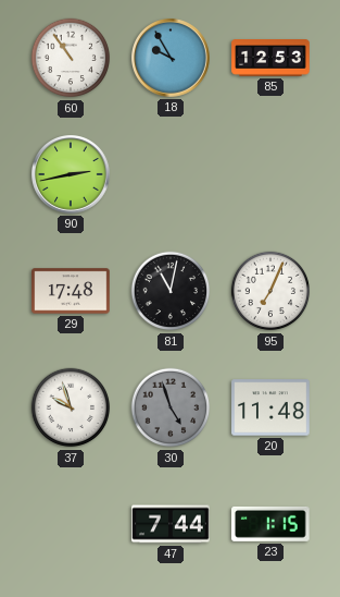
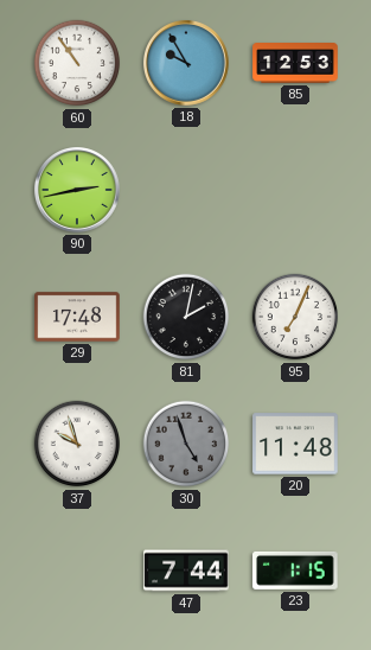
81: 11:02 -> 2:02 (186, 317)
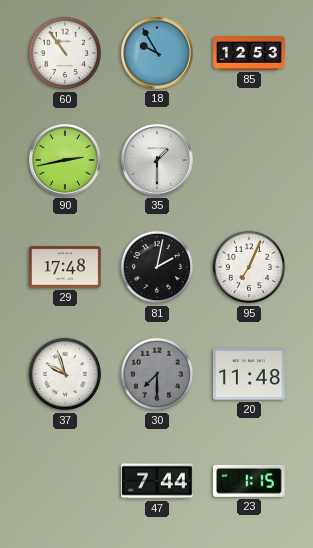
35: none -> 1:30 (158, 161)
30: 4:57 -> 7:30 (157, 374)
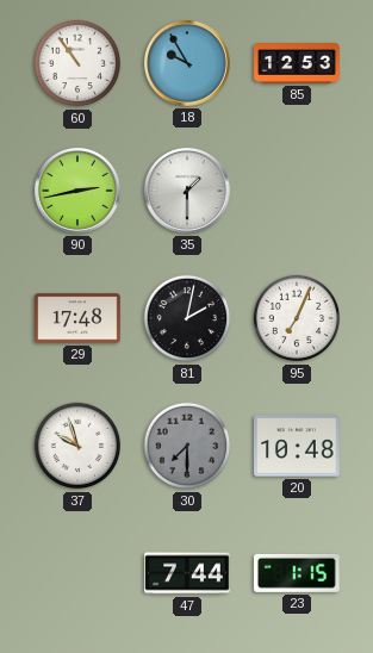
20: 11:48 -> 10:48 (297, 446)
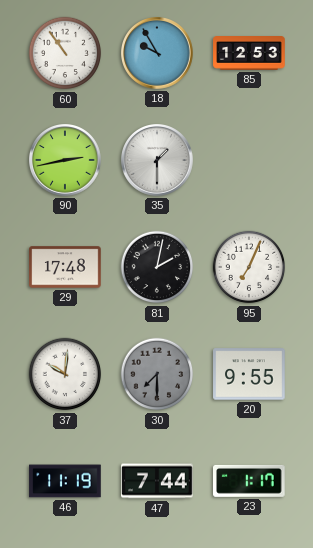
37: 9:57 -> 10:01 (65, 374)
20: 10:48 -> 9:55 (249, 374)
46: none -> 11:19 (65, 481)
23: 1:15 -> 1:17 (250, 481)
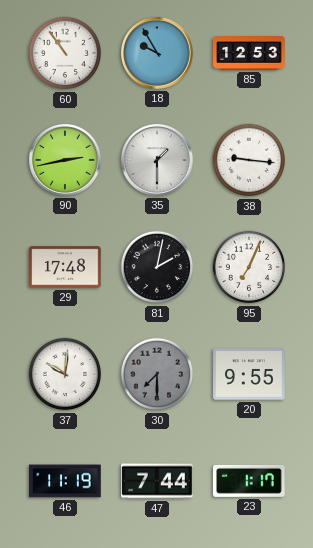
38: none -> 9:16 (249, 160)
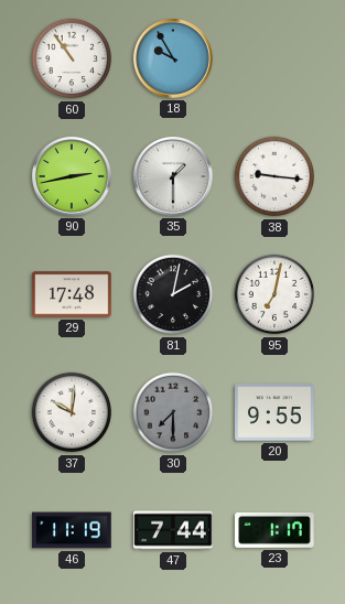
85: 12:53 -> none (249, 54)
95: 7:04 -> 7:02 (274, 294)
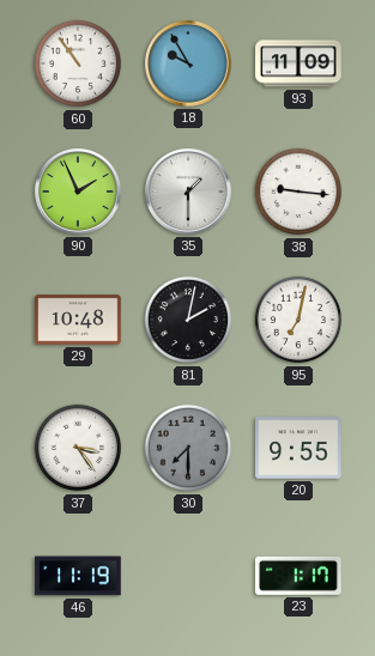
93: none -> 11:09 (298, 63)
90: 2:43 -> 1:56 (79, 193)
29: 17:48 -> 10:48 (78, 320)
37: 10:01 -> 3:24 (78, 448)
47: 7:44 -> none (173, 530)
